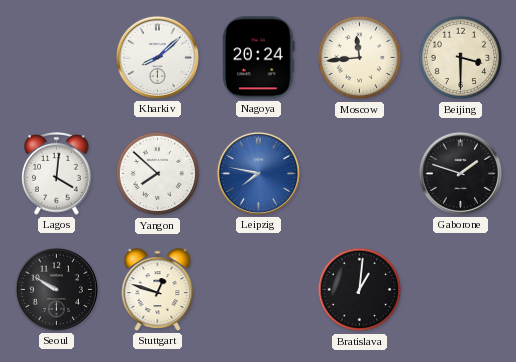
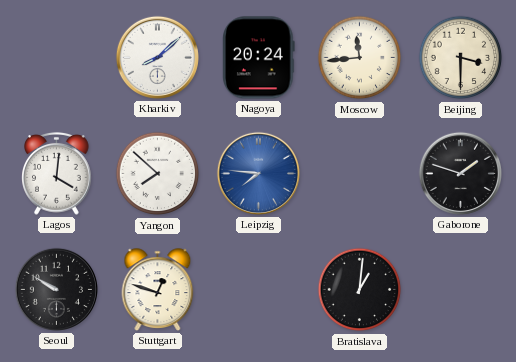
Leipzig: 7:47 -> 7:46 (258, 173)
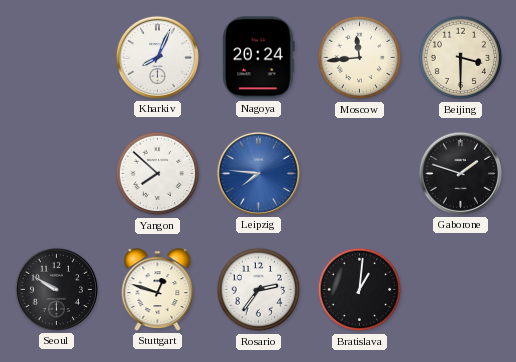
Kharkiv: 8:08 -> 8:04 (157, 57)
Lagos: 4:01 -> none (57, 174)
Rosario: none -> 2:36 (259, 290)
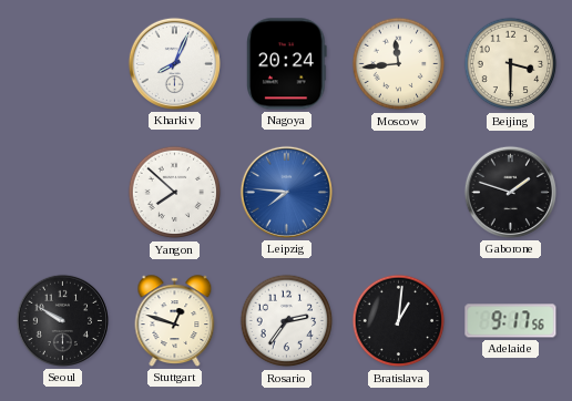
Adelaide: none -> 9:17 (511, 321)
